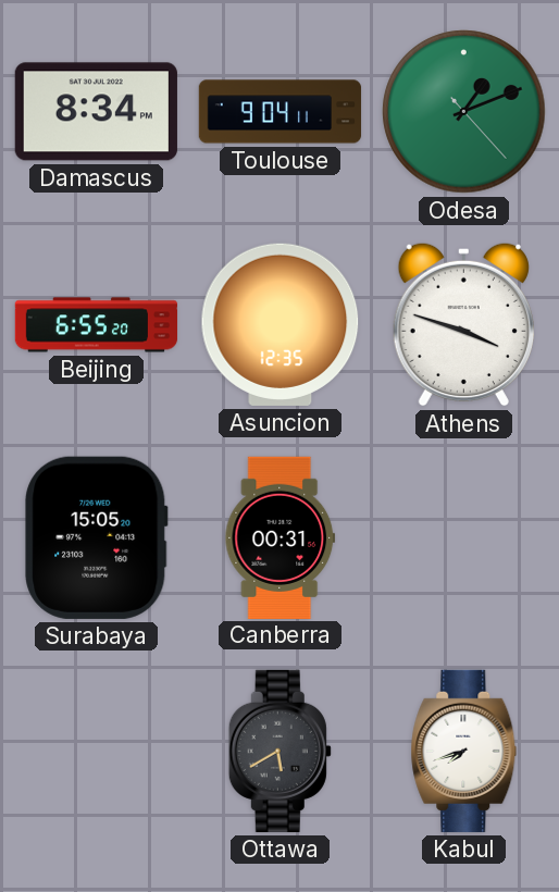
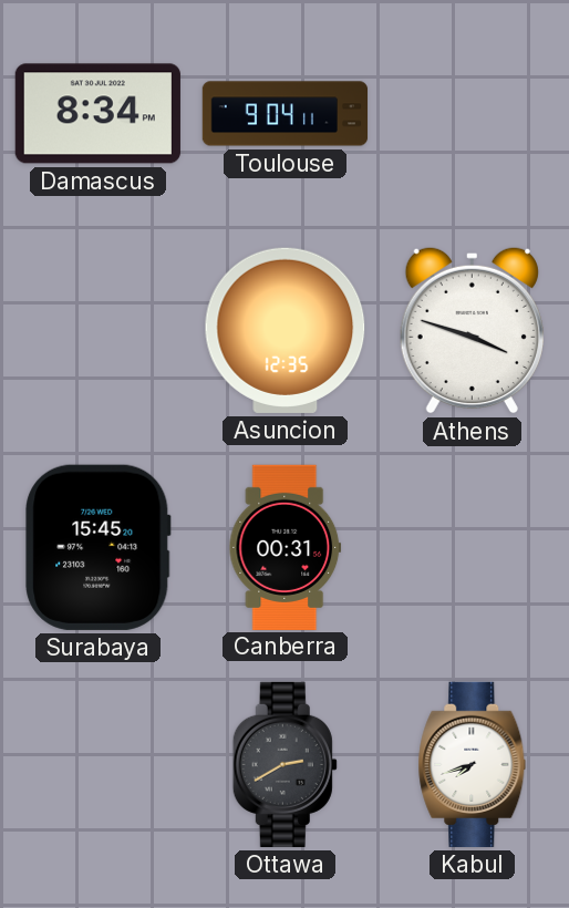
Odesa: 1:11 -> none (464, 112)
Beijing: 6:55 -> none (97, 325)
Surabaya: 15:05 -> 15:45 (99, 547)
Ottawa: 5:40 -> 2:40 (284, 764)
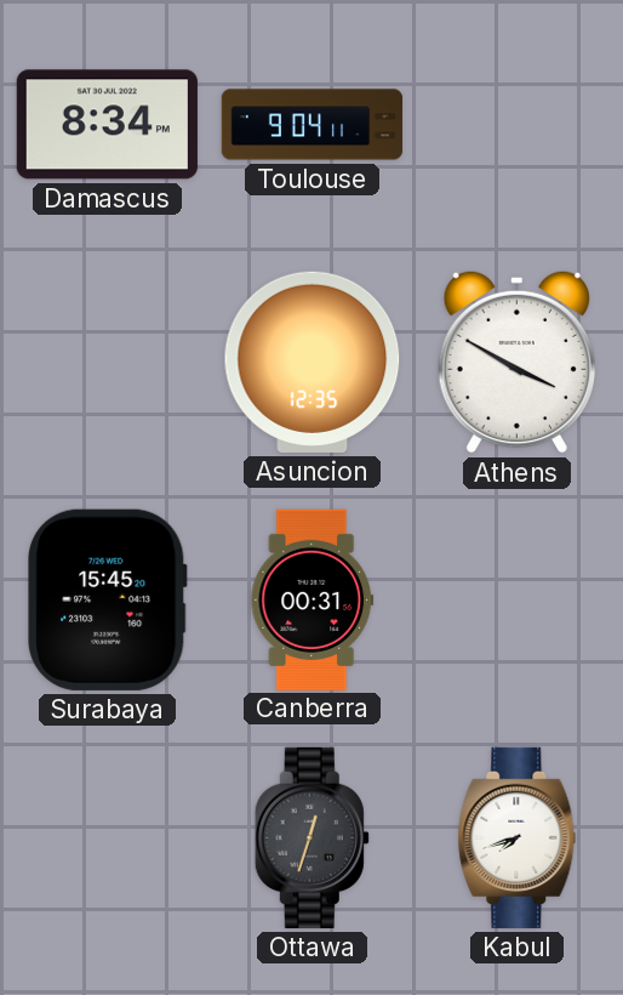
Athens: 3:48 -> 3:50 (516, 362)
Ottawa: 2:40 -> 12:33 (311, 837)
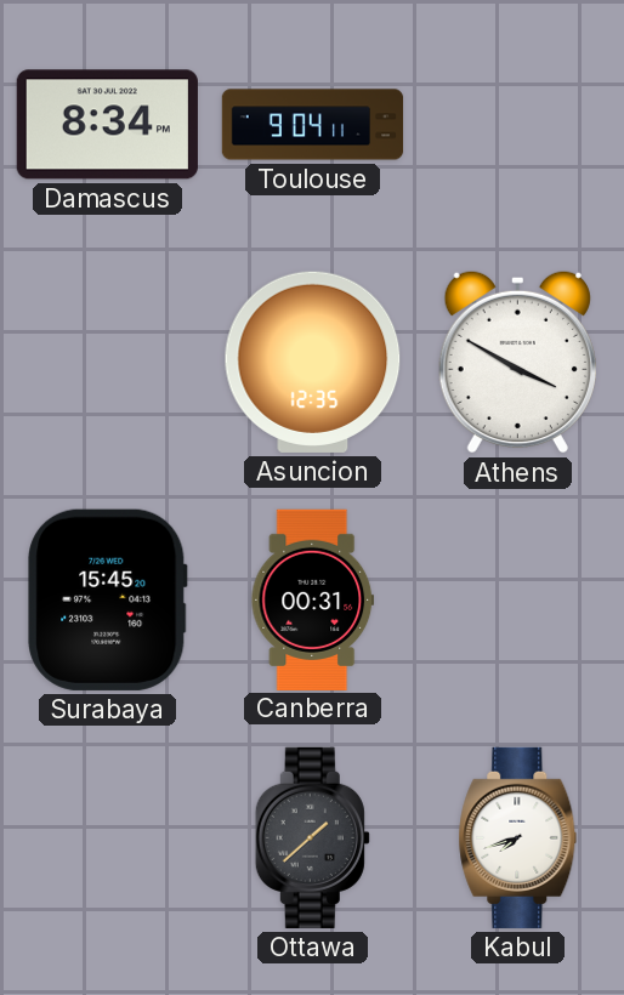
Ottawa: 12:33 -> 1:38 (312, 837)
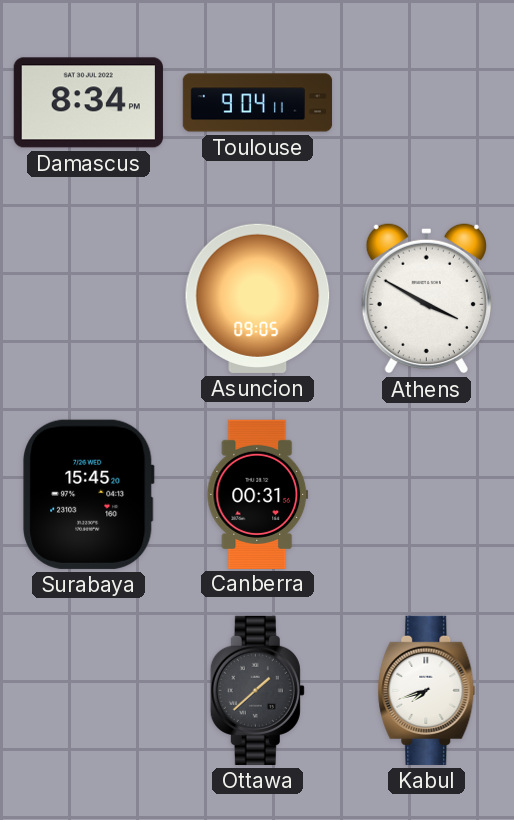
Asuncion: 12:35 -> 09:05 (258, 298)
